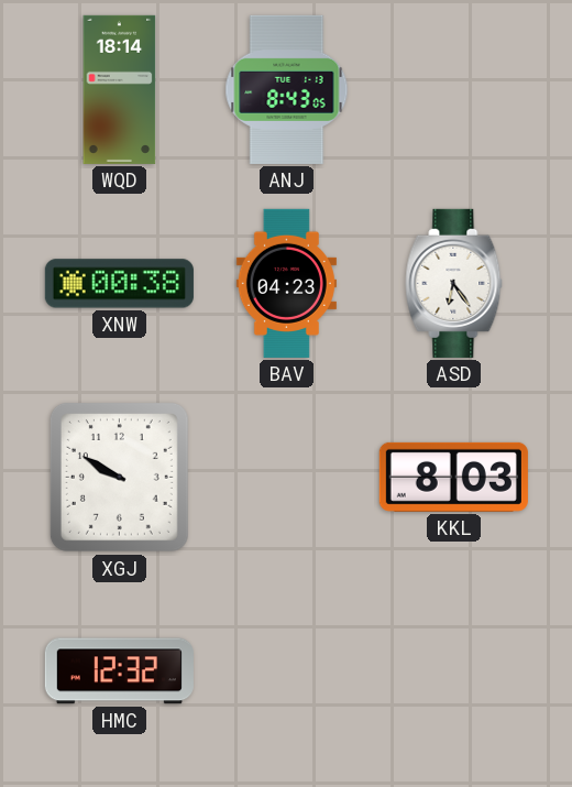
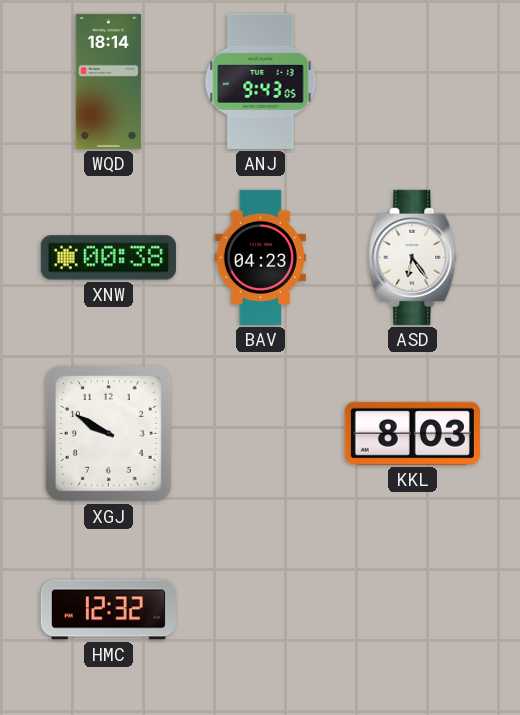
ANJ: 8:43 -> 9:43 (261, 81)
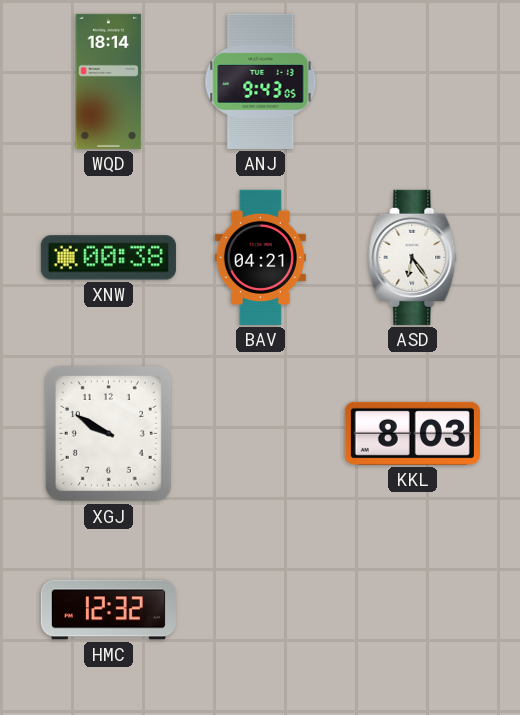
BAV: 04:23 -> 04:21 (260, 257)
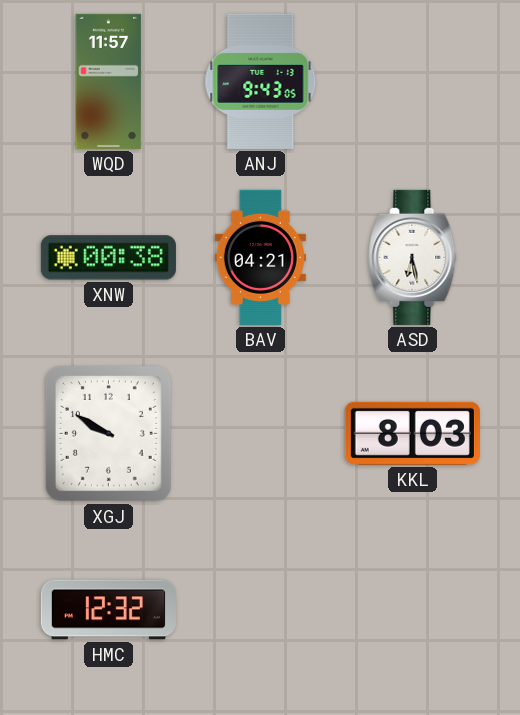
WQD: 18:14 -> 11:57 (109, 81)
ASD: 6:24 -> 6:28 (413, 257)
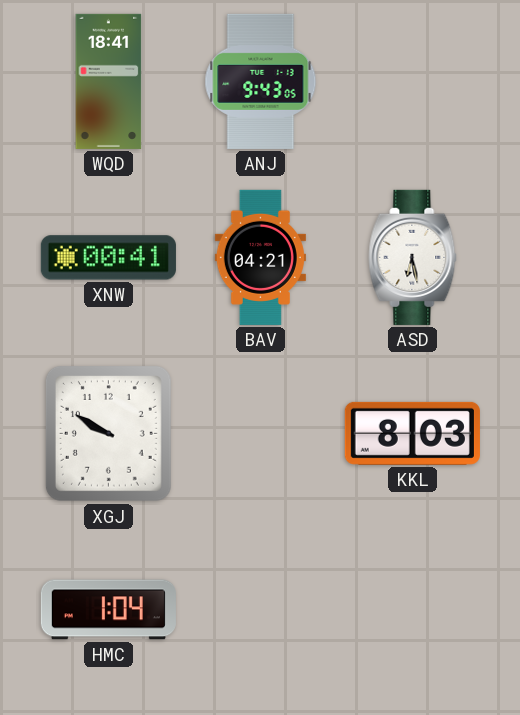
WQD: 11:57 -> 18:41 (109, 81)
XNW: 00:38 -> 00:41 (108, 258)
HMC: 12:32 -> 1:04 (108, 610)
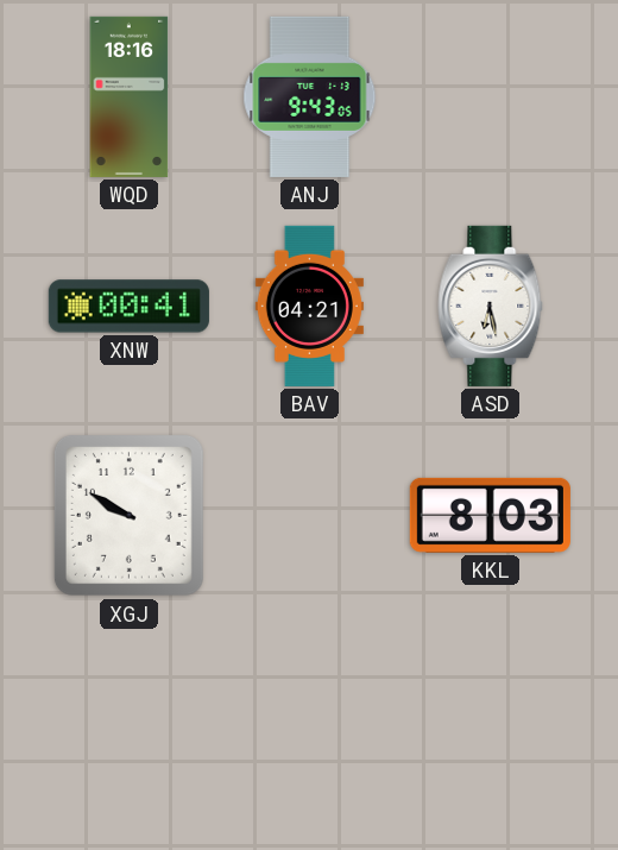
WQD: 18:41 -> 18:16 (130, 96)
HMC: 1:04 -> none (108, 610)
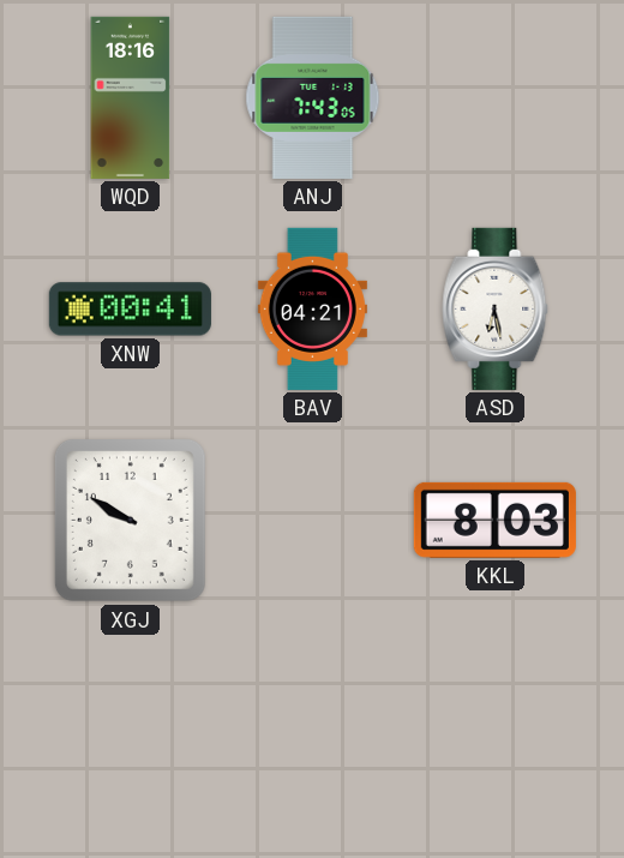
ANJ: 9:43 -> 7:43 (313, 97)
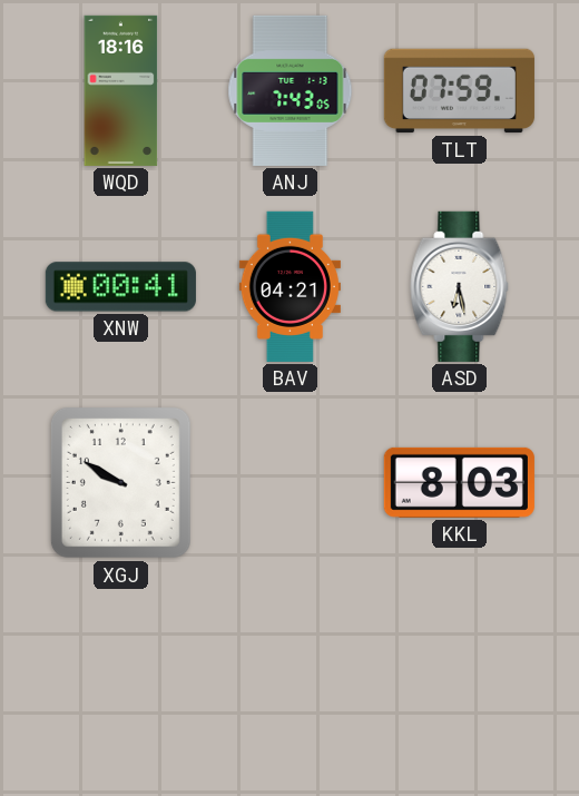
TLT: none -> 07:59 (459, 91)
